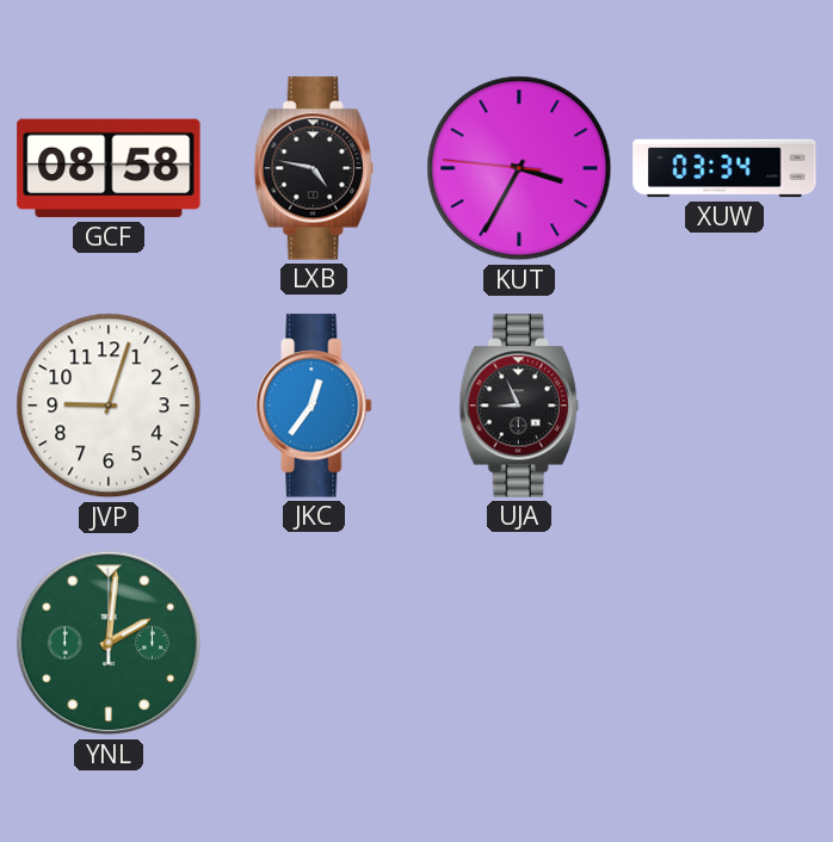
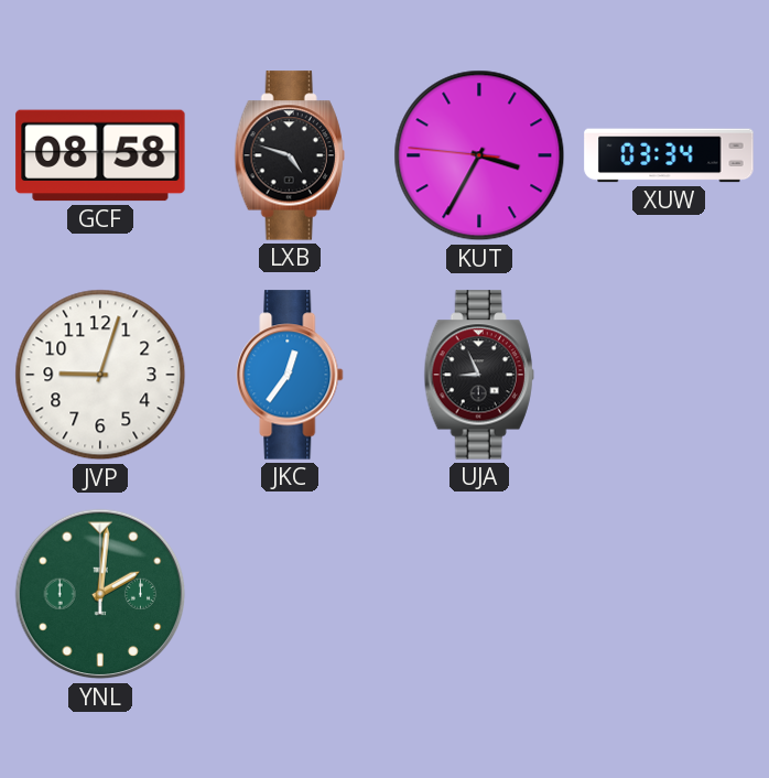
LXB: 4:47 -> 4:48 (290, 155)
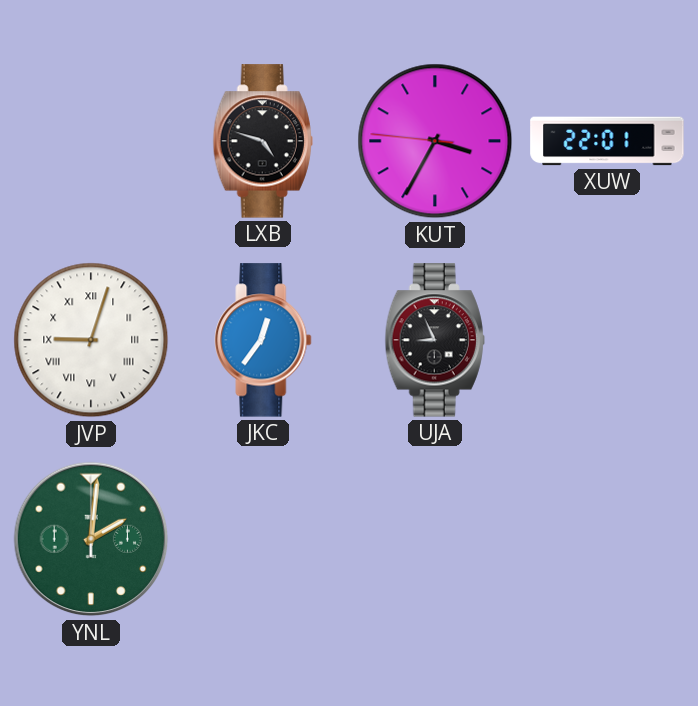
GCF: 08:58 -> none (100, 155)
XUW: 03:34 -> 22:01 (607, 141)
JVP numerals: Arabic -> Roman (91, 340)
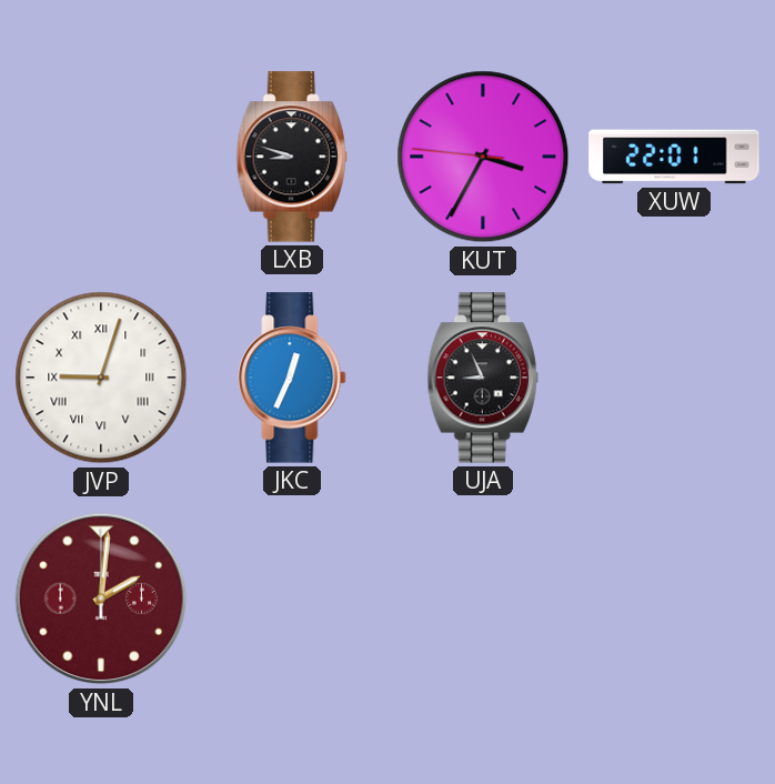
LXB: 4:48 -> 8:48 (292, 157)
JKC: 12:36 -> 12:34 (292, 378)
YNL dial: green -> burgundy (101, 599)
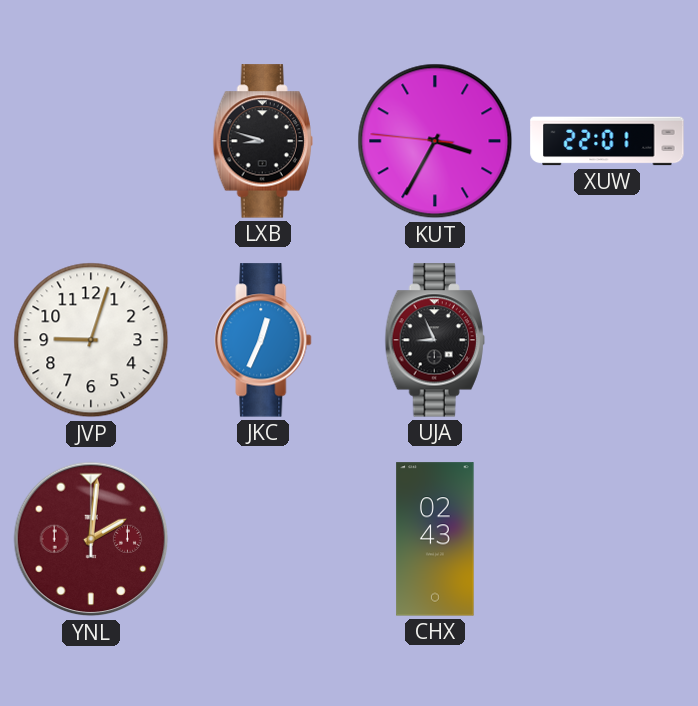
JVP numerals: Roman -> Arabic (91, 340)
CHX: none -> 02:43 (435, 539)
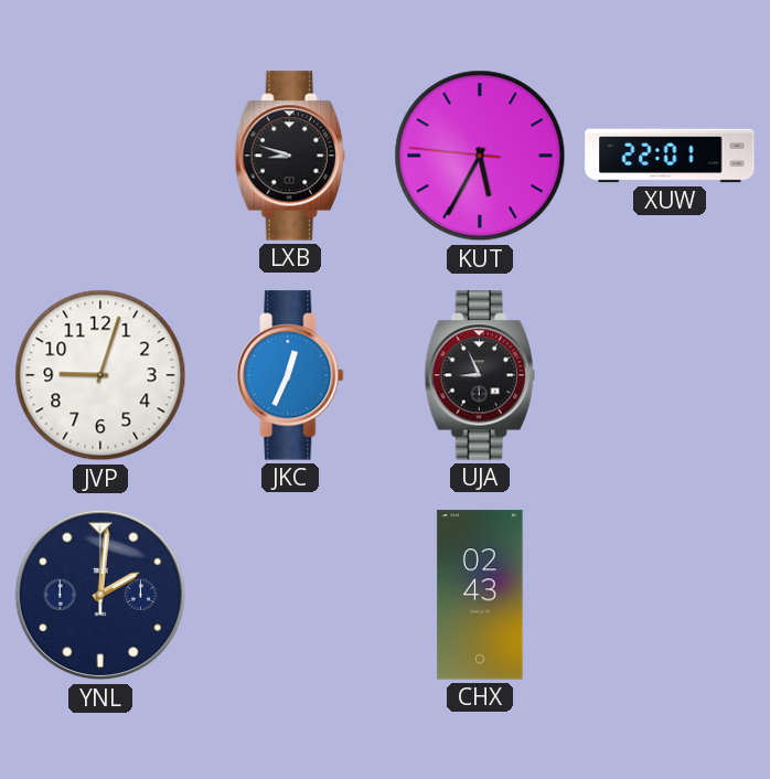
KUT: 3:34 -> 5:34 (480, 156)
YNL dial: burgundy -> navy (100, 595)
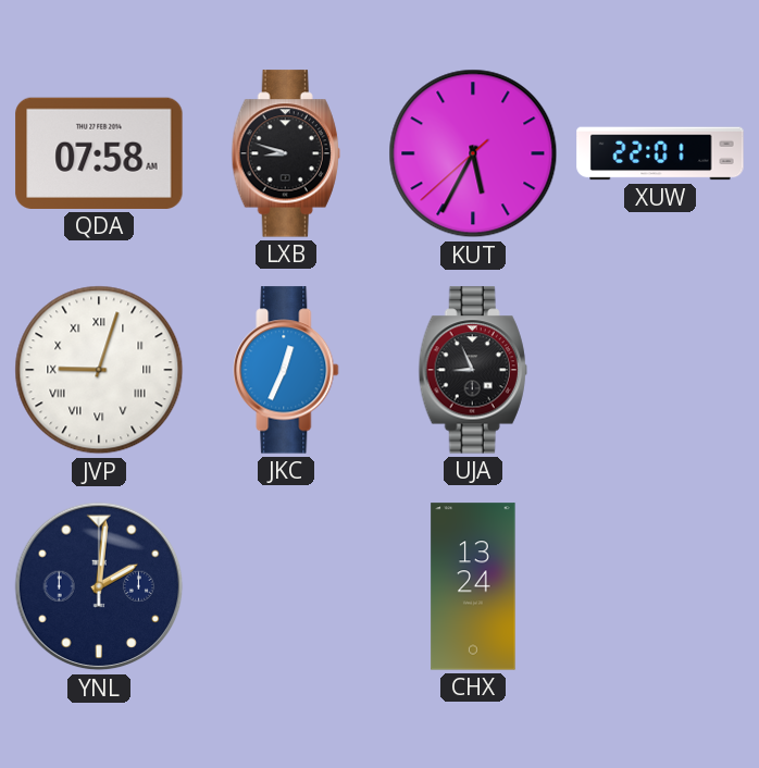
QDA: none -> 07:58 (99, 153)
KUT: 5:34:46 -> 5:34:38 (473, 153)
JVP numerals: Arabic -> Roman (99, 370)
CHX: 02:43 -> 13:24 (473, 586)
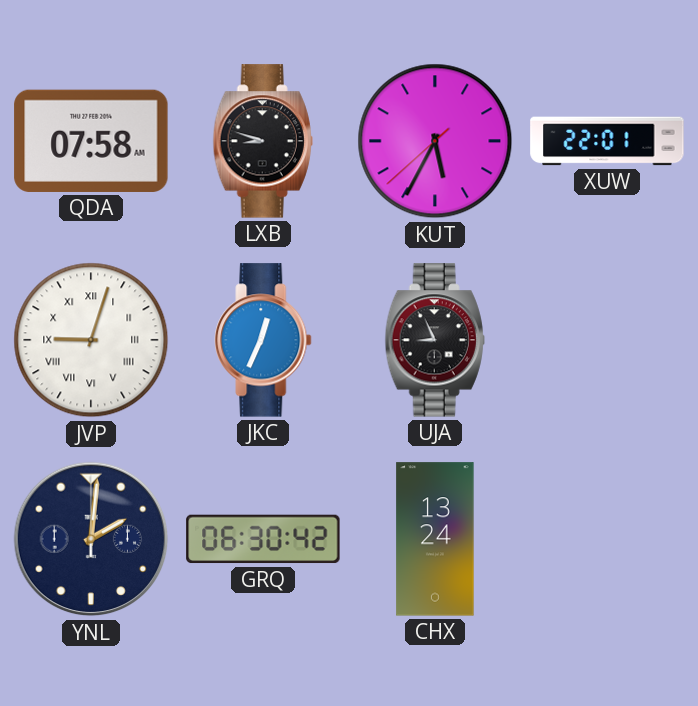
GRQ: none -> 06:30 (263, 539)
